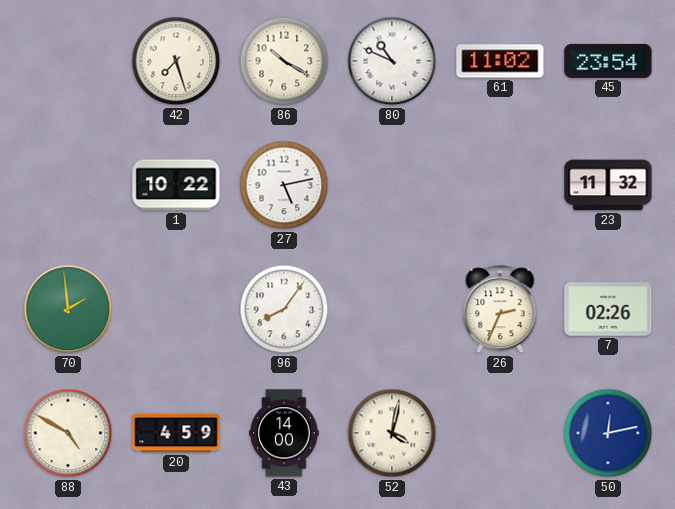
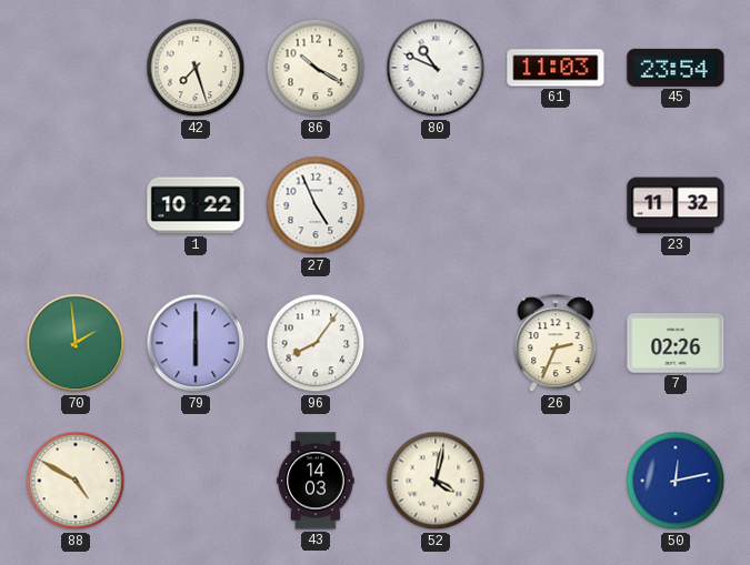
61: 11:02 -> 11:03 (556, 68)
27: 5:13 -> 4:56 (316, 205)
79: none -> 6:00 (196, 343)
20: 4:59 -> none (176, 433)
43: 14:00 -> 14:03 (316, 481)
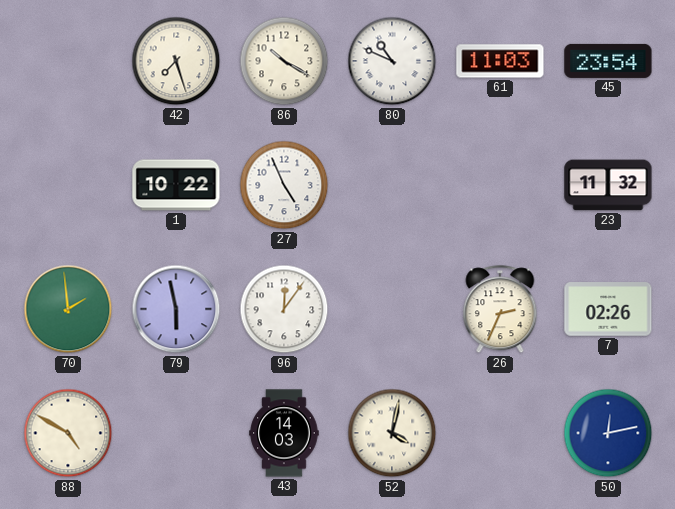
79: 6:00 -> 5:58 (176, 309)
96: 8:06 -> 12:06 (284, 309)
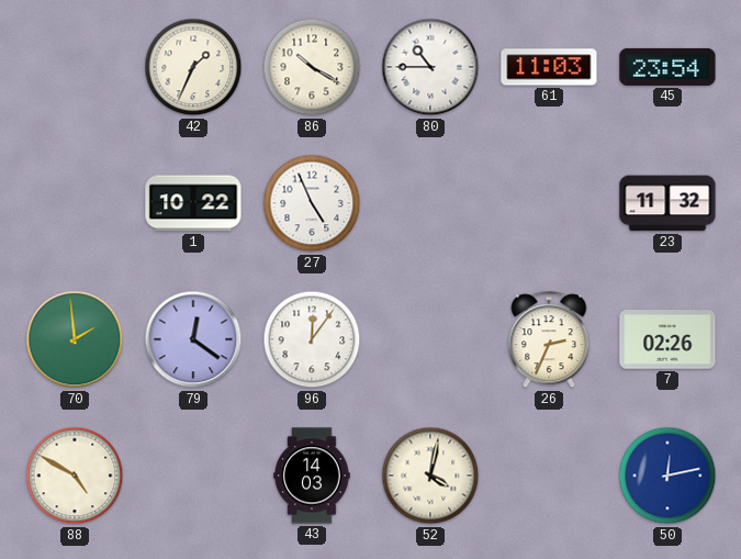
42: 7:27 -> 1:34 (193, 67)
80: 10:49 -> 10:45 (430, 67)
79: 5:58 -> 12:21 (193, 339)
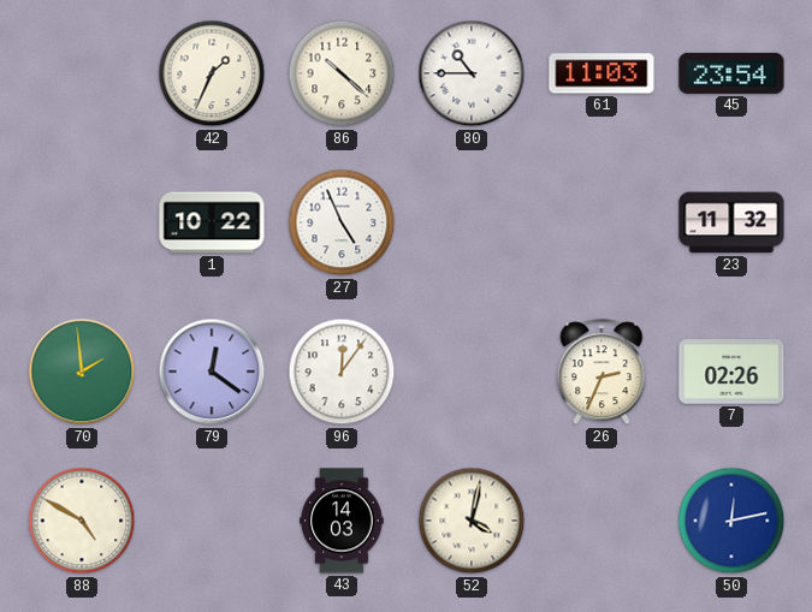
86: 10:20 -> 10:22 (342, 73)
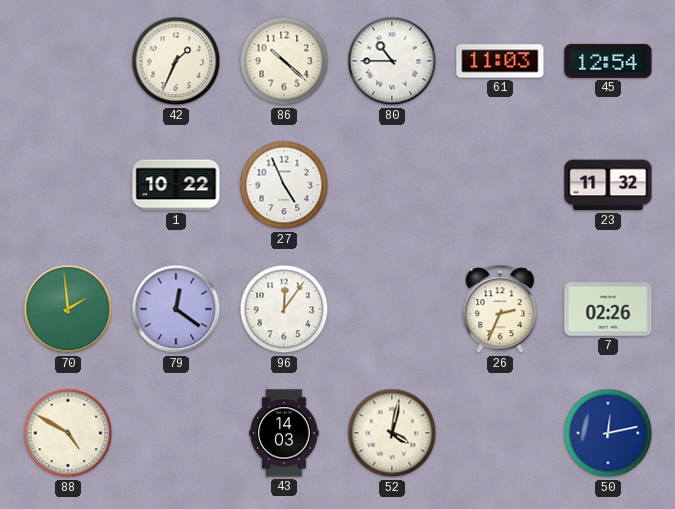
45: 23:54 -> 12:54 (608, 61)
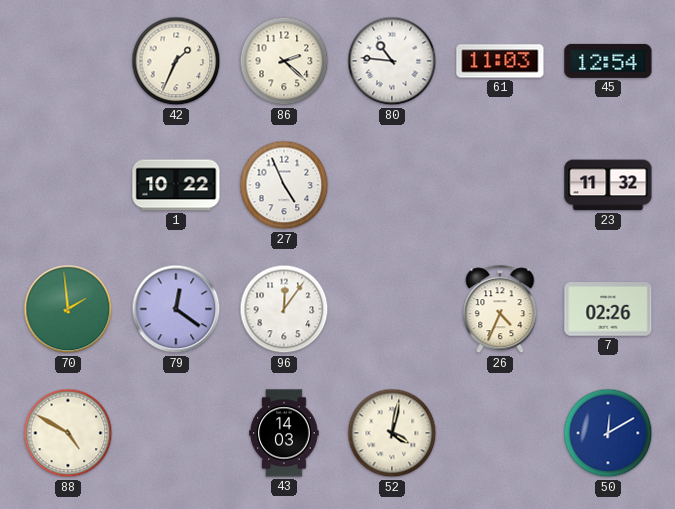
86: 10:22 -> 2:22 (284, 61)
80: 10:45 -> 10:46 (392, 61)
26: 2:34 -> 4:34 (500, 310)
50: 12:13 -> 12:10 (608, 433)
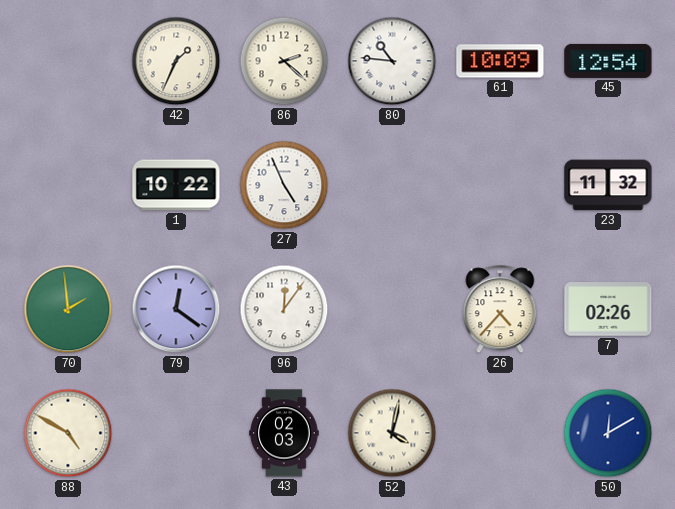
61: 11:03 -> 10:09 (500, 61)
26: 4:34 -> 4:37 (500, 310)
43: 14:03 -> 02:03 (284, 433)
